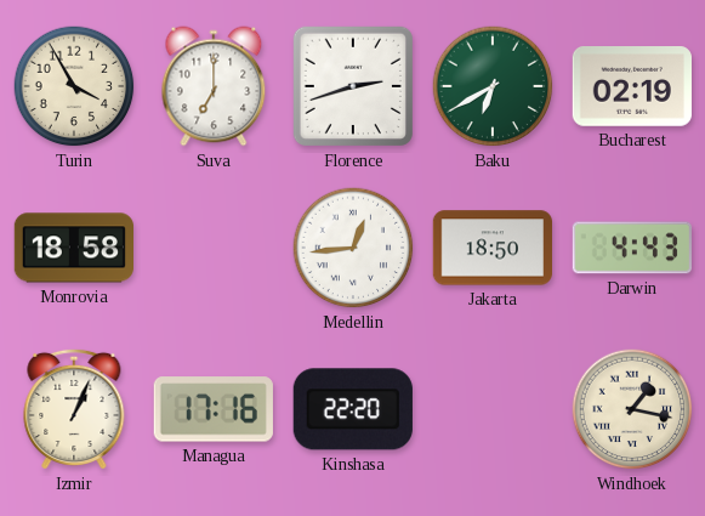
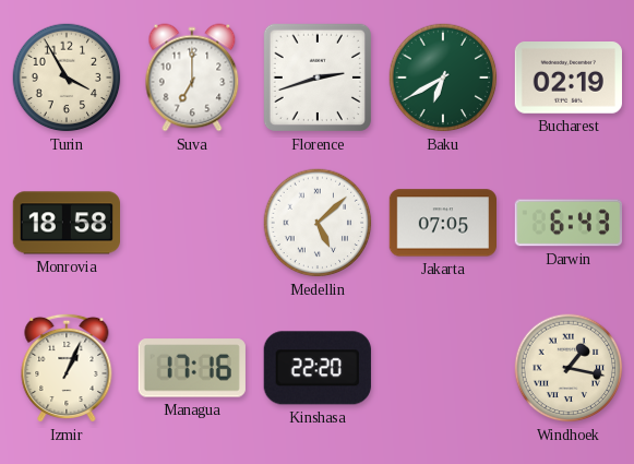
Medellin: 12:44 -> 5:08 (318, 223)
Jakarta: 18:50 -> 07:05 (442, 223)
Darwin: 4:43 -> 6:43 (567, 223)
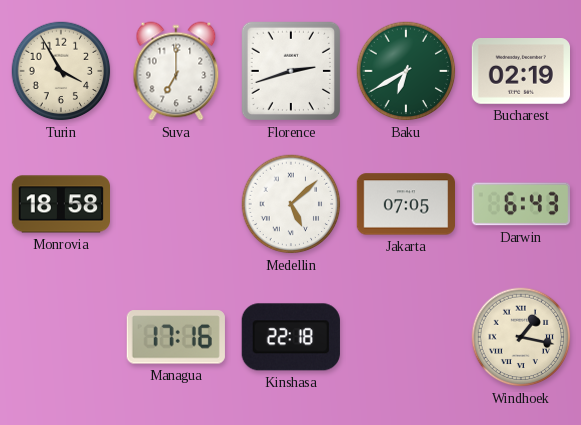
Izmir: 1:04 -> none (67, 368)
Kinshasa: 22:20 -> 22:18 (291, 337)
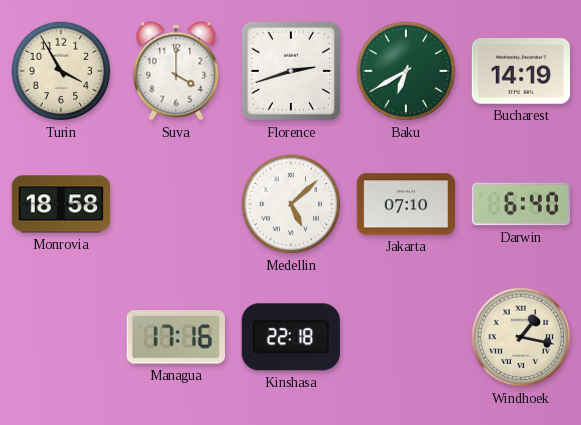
Suva: 7:00 -> 4:00 (176, 71)
Bucharest: 02:19 -> 14:19 (520, 71)
Jakarta: 07:05 -> 07:10 (405, 204)
Darwin: 6:43 -> 6:40 (520, 204)
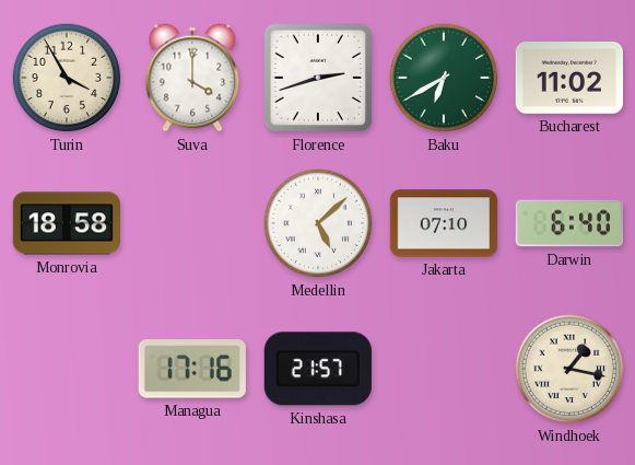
Bucharest: 14:19 -> 11:02 (568, 78)
Kinshasa: 22:18 -> 21:57 (318, 369)
